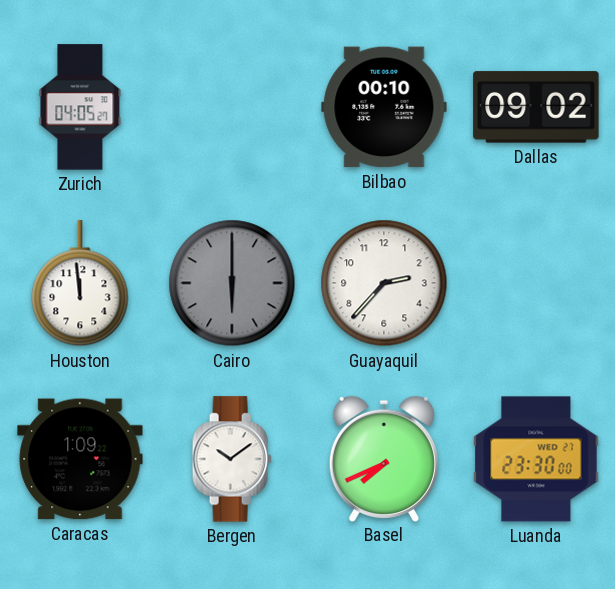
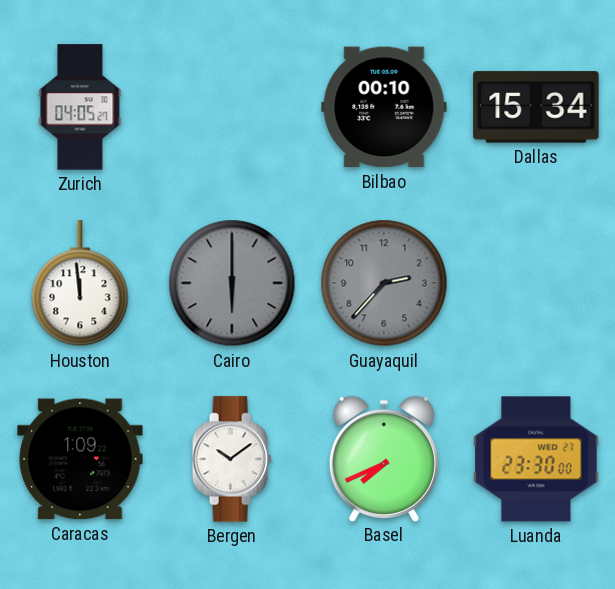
Dallas: 09:02 -> 15:34 (536, 107)
Guayaquil dial: white -> grey (384, 283)
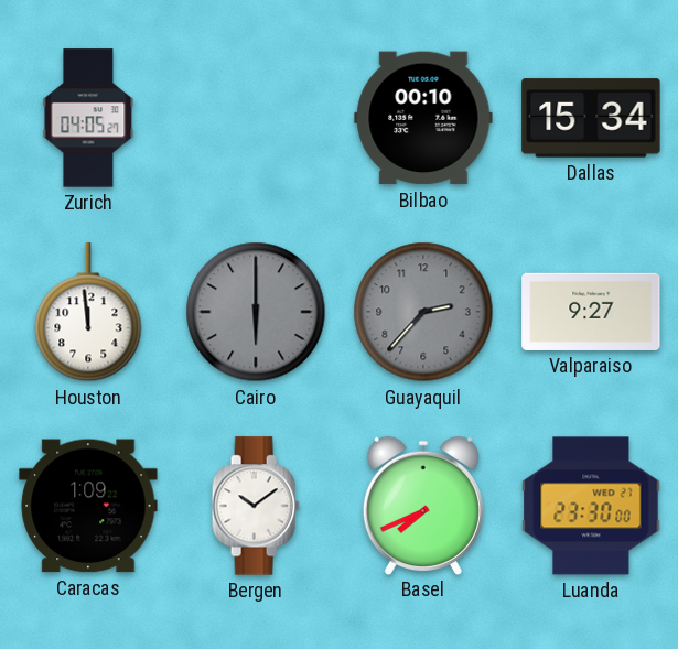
Valparaiso: none -> 9:27 (591, 312)
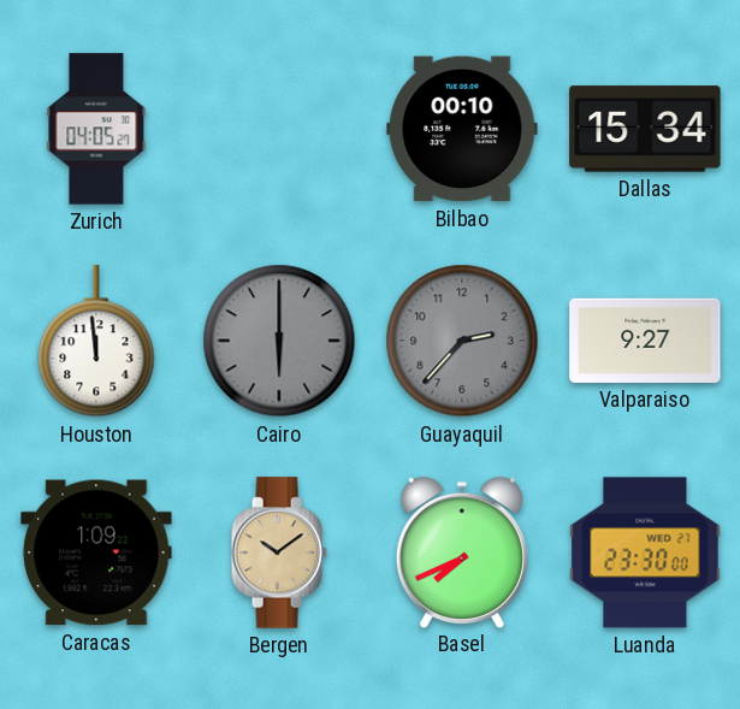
Bergen dial: white -> champagne (279, 553)
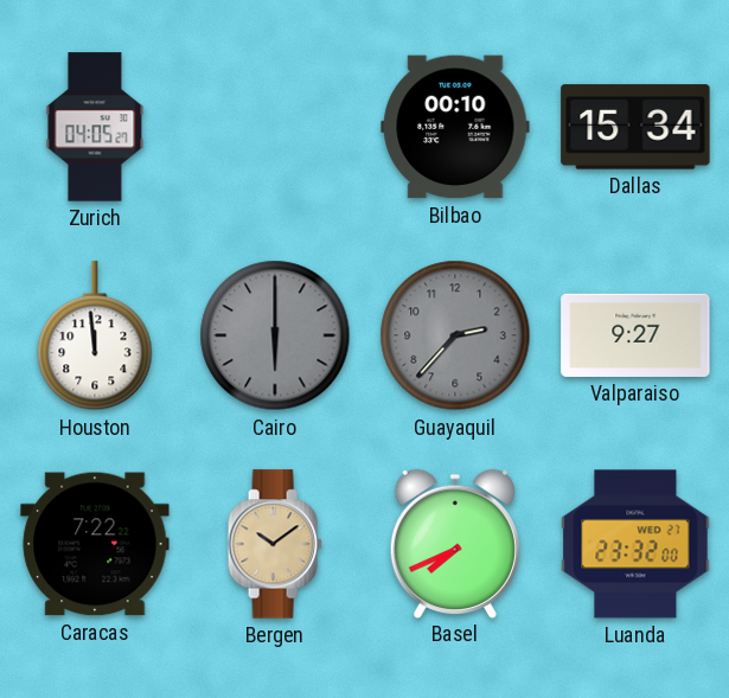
Caracas: 1:09 -> 7:22 (95, 544)
Luanda: 23:30 -> 23:32 (635, 544)
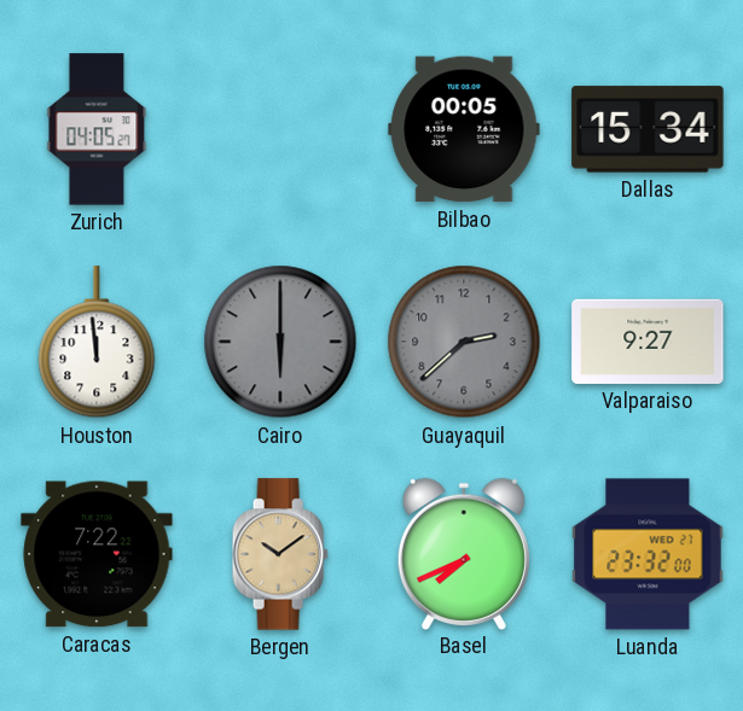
Bilbao: 00:10 -> 00:05 (464, 129)
Guayaquil: 2:37 -> 2:38 (464, 342)
